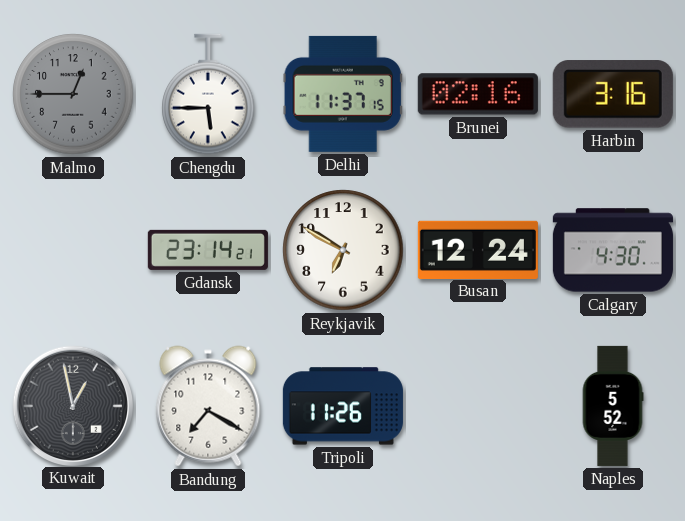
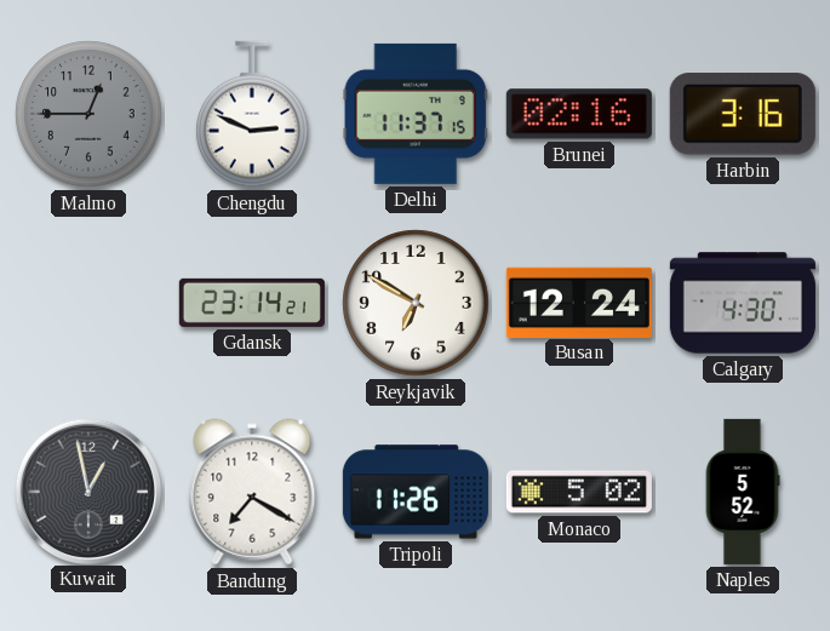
Chengdu: 5:45 -> 2:49 (252, 114)
Monaco: none -> 5:02 (579, 492)
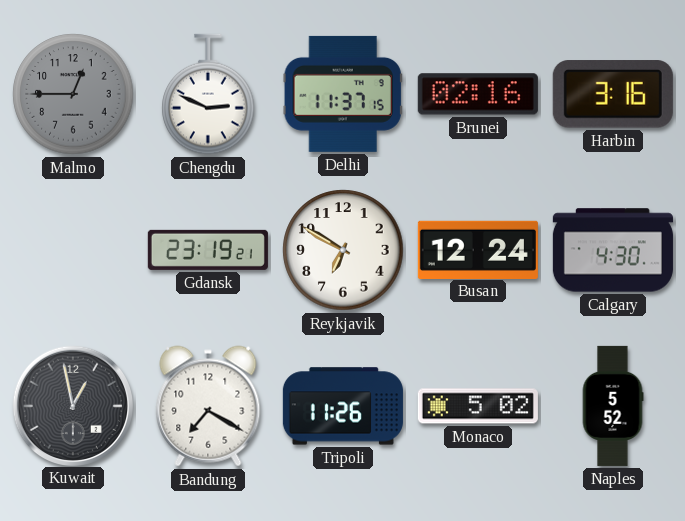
Gdansk: 23:14 -> 23:19 (208, 250)
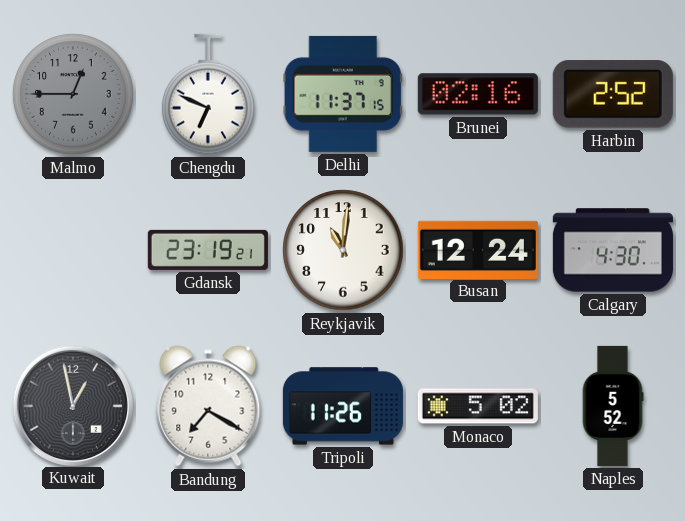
Chengdu: 2:49 -> 6:49 (208, 94)
Harbin: 3:16 -> 2:52 (613, 94)
Reykjavik: 6:50 -> 11:01 (343, 250)
